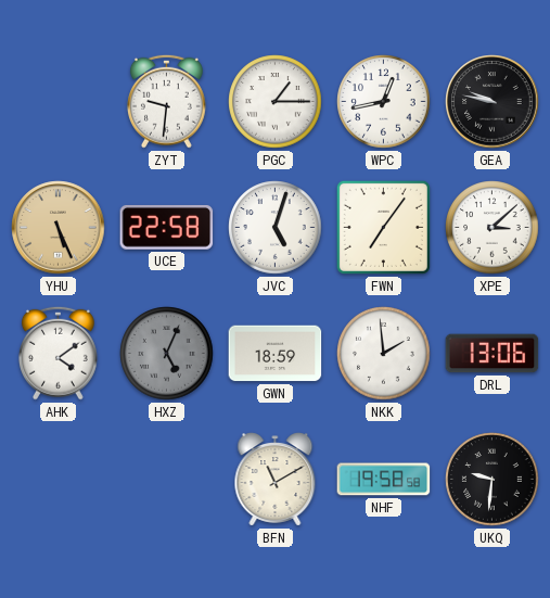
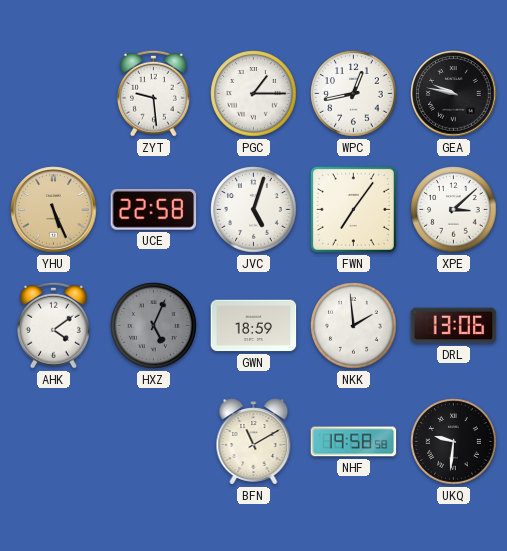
ZYT: 9:31 -> 9:29 (153, 93)
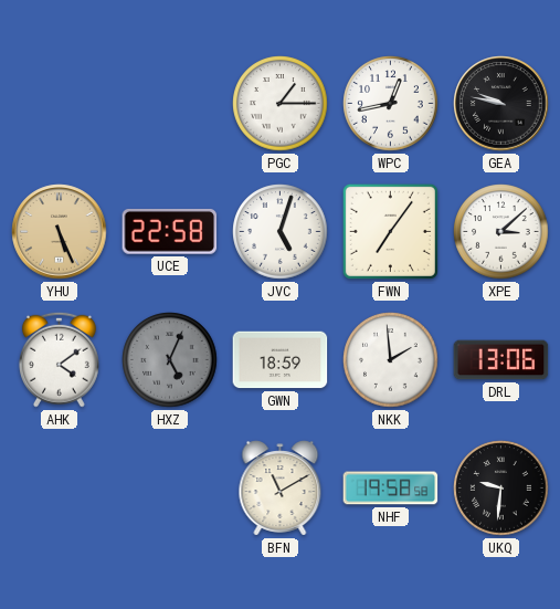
ZYT: 9:29 -> none (153, 93)
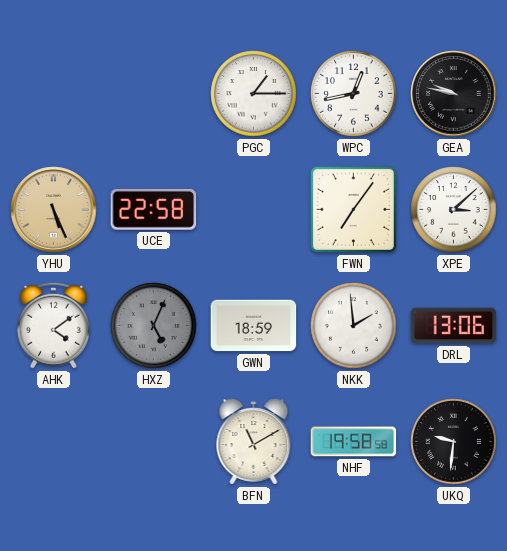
JVC: 5:03 -> none (281, 232)
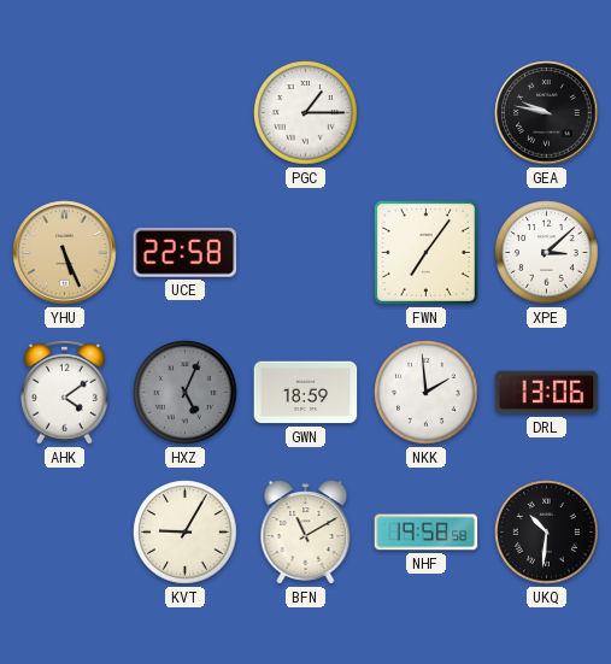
WPC: 12:43 -> none (354, 94)
KVT: none -> 9:05 (186, 533)
UKQ: 9:31 -> 10:31 (547, 533)
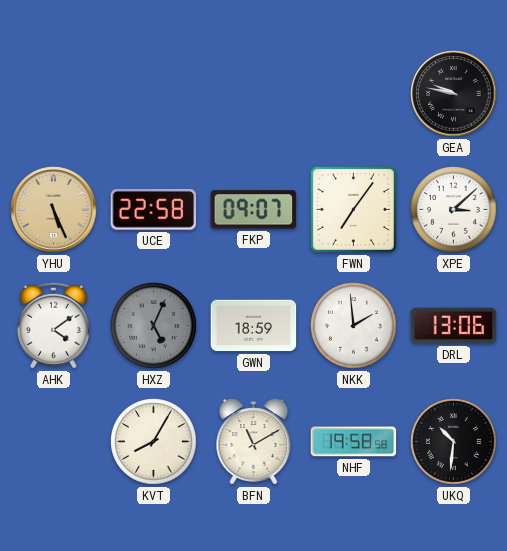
PGC: 1:15 -> none (306, 113)
FKP: none -> 09:07 (254, 210)
KVT: 9:05 -> 8:05 (154, 442)
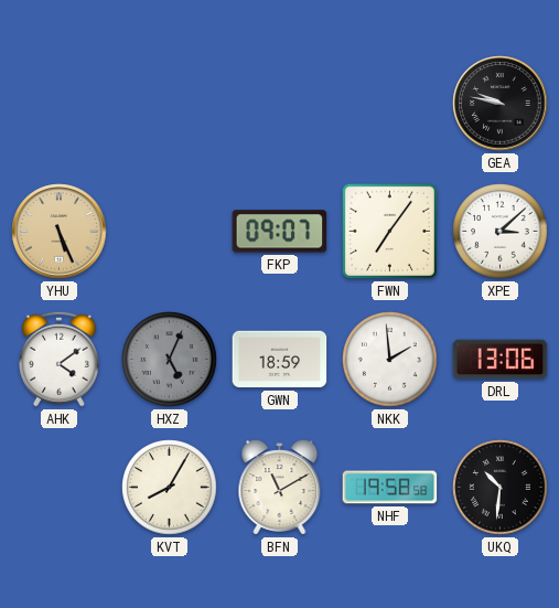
UCE: 22:58 -> none (154, 209)
